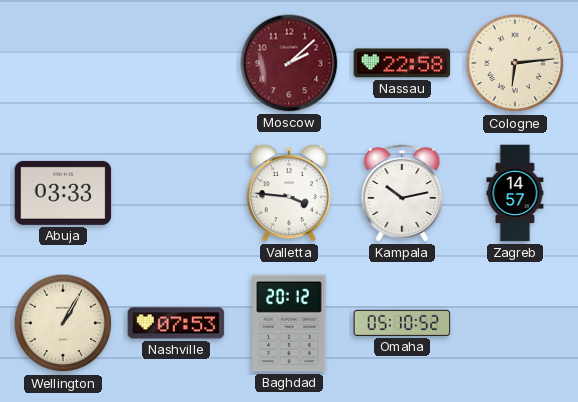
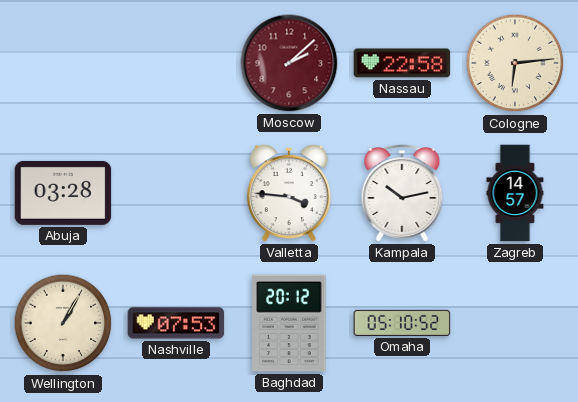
Abuja: 03:33 -> 03:28 (63, 193)
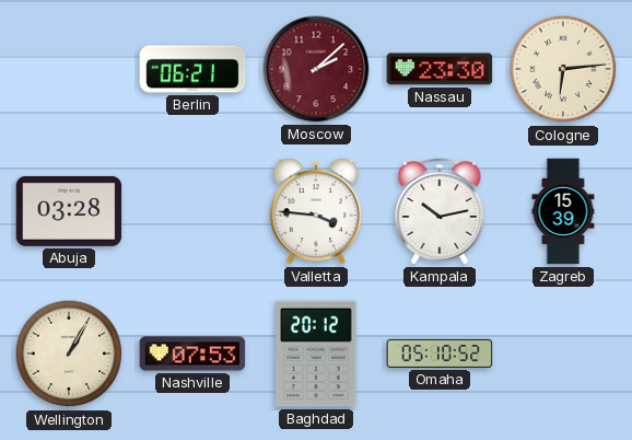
Berlin: none -> 06:21 (192, 69)
Nassau: 22:58 -> 23:30 (440, 69)
Zagreb: 14:57 -> 15:39 (563, 211)
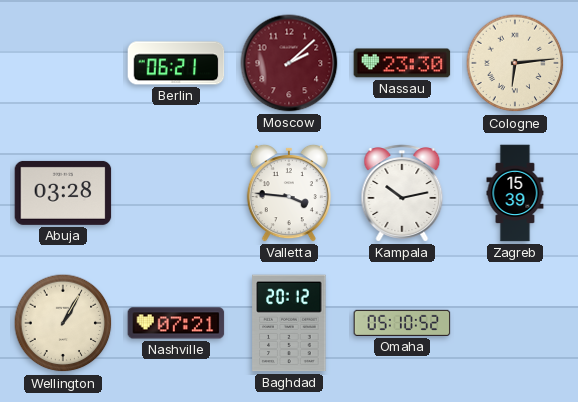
Nashville: 07:53 -> 07:21 (176, 323)
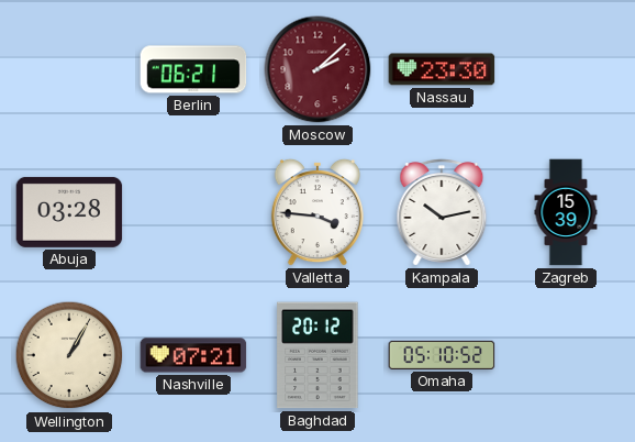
Cologne: 6:14 -> none (515, 63)
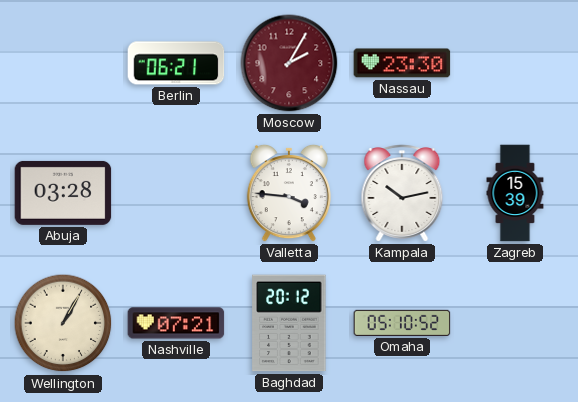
Moscow: 2:08 -> 2:05 (289, 63)
